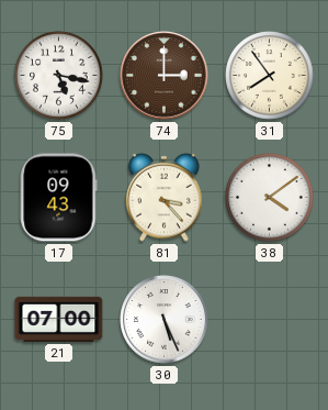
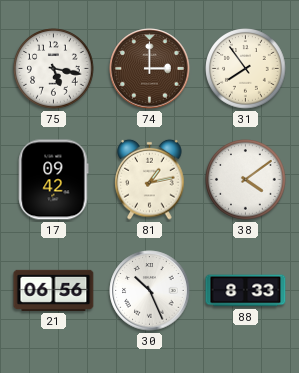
17: 09:43 -> 09:42 (54, 180)
81: 3:23 -> 1:13 (150, 179)
21: 07:00 -> 06:56 (54, 290)
30: 5:26 -> 10:26 (150, 291)
88: none -> 8:33 (246, 291)
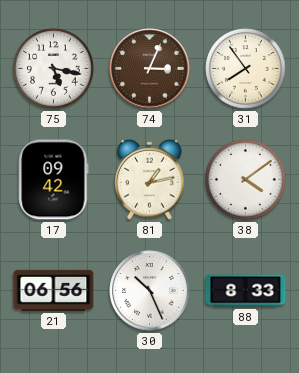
74: 3:00 -> 3:04 (150, 69)
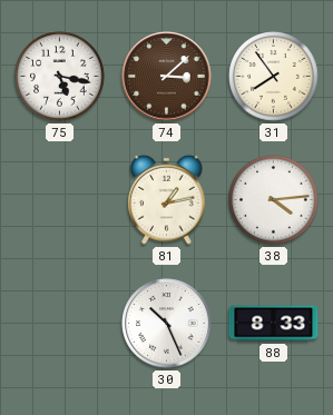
74: 3:04 -> 3:08 (167, 77)
17: 09:42 -> none (54, 180)
38: 4:09 -> 4:14 (274, 200)
21: 06:56 -> none (54, 290)
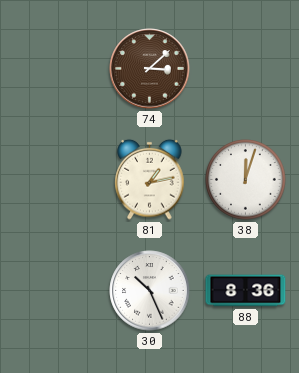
75: 5:17 -> none (60, 77)
31: 7:54 -> none (274, 77)
38: 4:14 -> 12:03 (246, 180)
88: 8:33 -> 8:36 (246, 291)
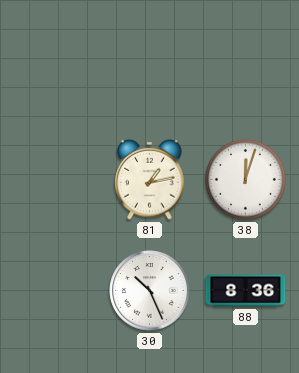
74: 3:08 -> none (150, 69)
